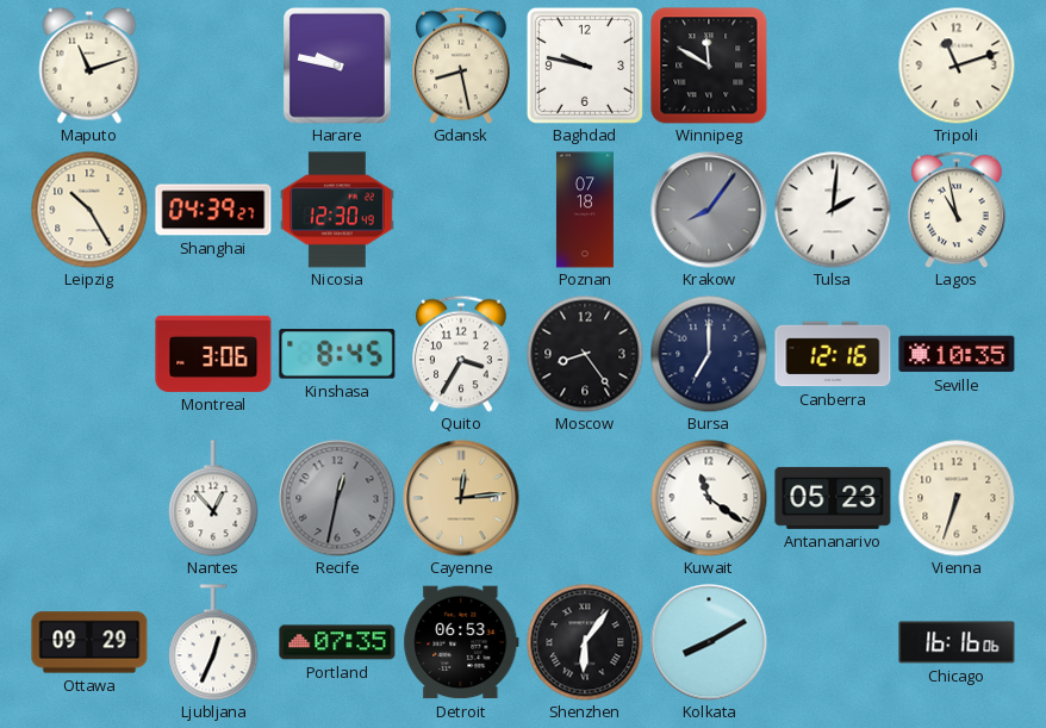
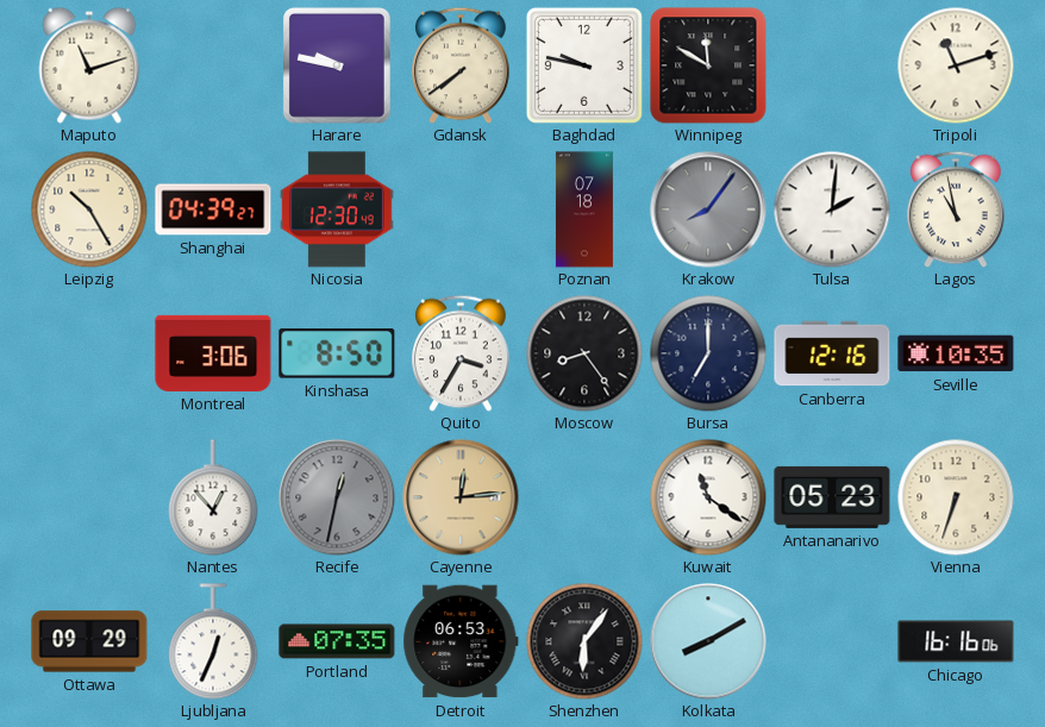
Gdansk: 8:28 -> 7:39 (461, 65)
Kinshasa: 8:45 -> 8:50 (337, 353)
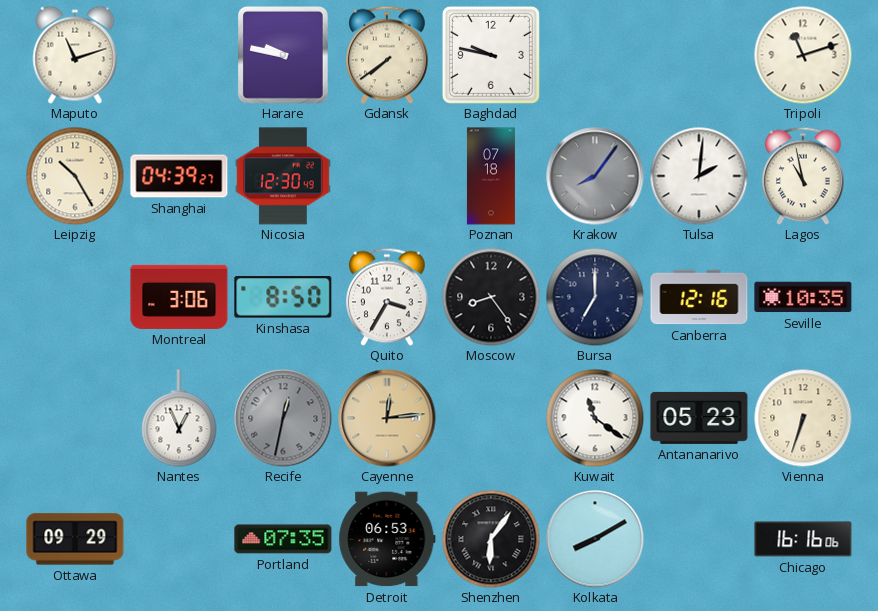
Winnipeg: 11:50 -> none (708, 65)
Nantes: 12:53 -> 12:56 (179, 418)
Ljubljana: 12:34 -> none (213, 641)
